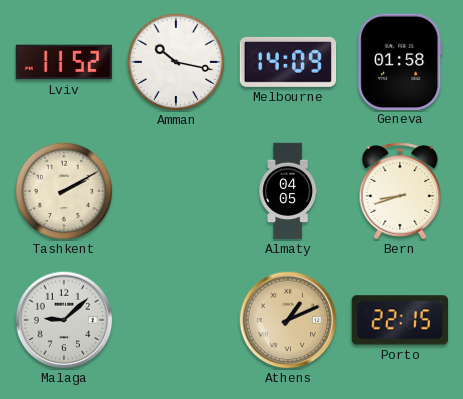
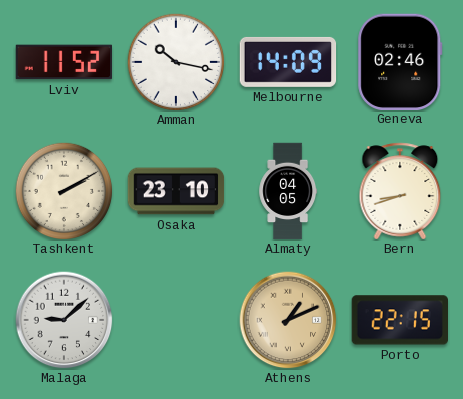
Geneva: 01:58 -> 02:46 (400, 61)
Osaka: none -> 23:10 (176, 191)
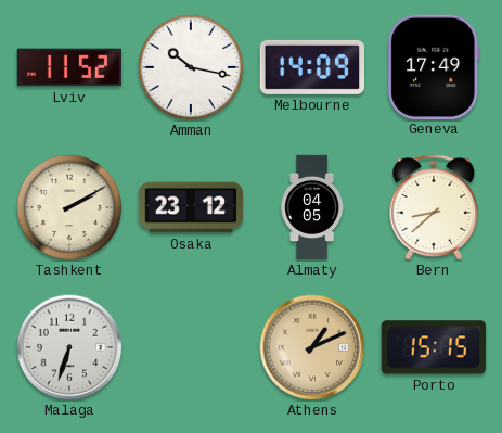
Geneva: 02:46 -> 17:49 (434, 66)
Osaka: 23:10 -> 23:12 (191, 207)
Bern: 8:42 -> 8:38 (434, 207)
Malaga: 9:08 -> 6:33 (69, 347)
Porto: 22:15 -> 15:15 (433, 347)
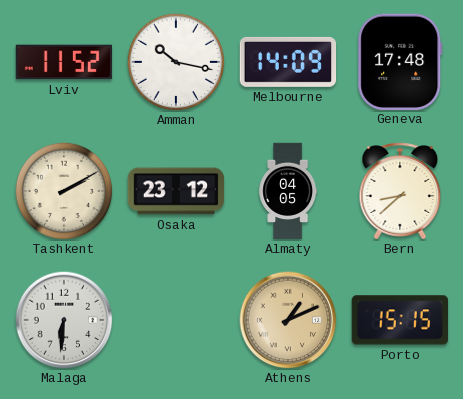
Geneva: 17:49 -> 17:48 (400, 61)
Malaga: 6:33 -> 6:31 (64, 320)
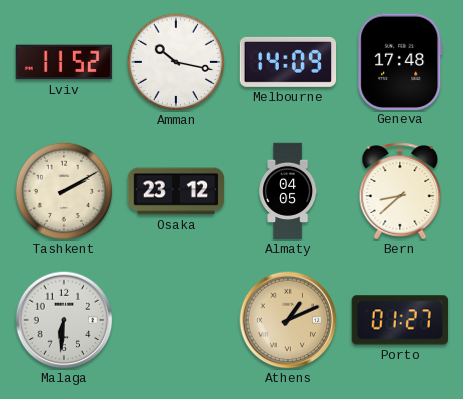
Porto: 15:15 -> 01:27 (399, 320)
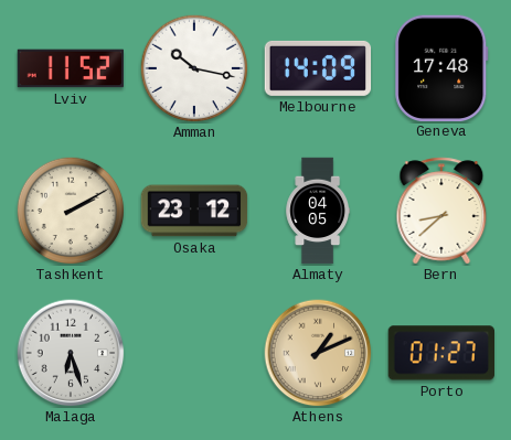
Malaga: 6:31 -> 6:27 (71, 353)
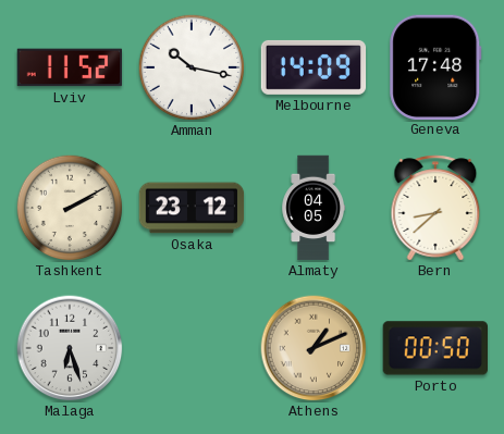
Porto: 01:27 -> 00:50 (434, 348)
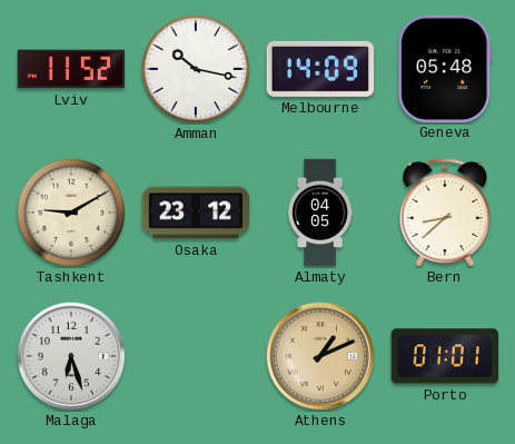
Geneva: 17:48 -> 05:48 (445, 68)
Tashkent: 2:10 -> 9:10 (71, 213)
Porto: 00:50 -> 01:01 (444, 356)
